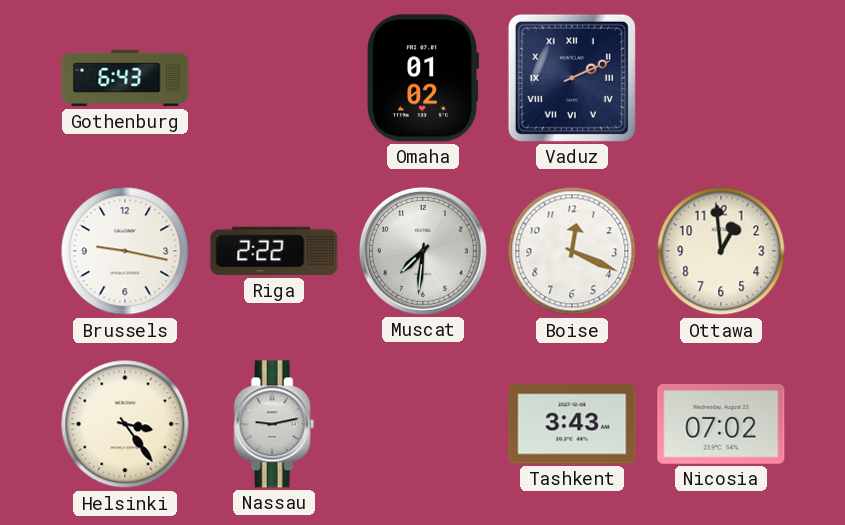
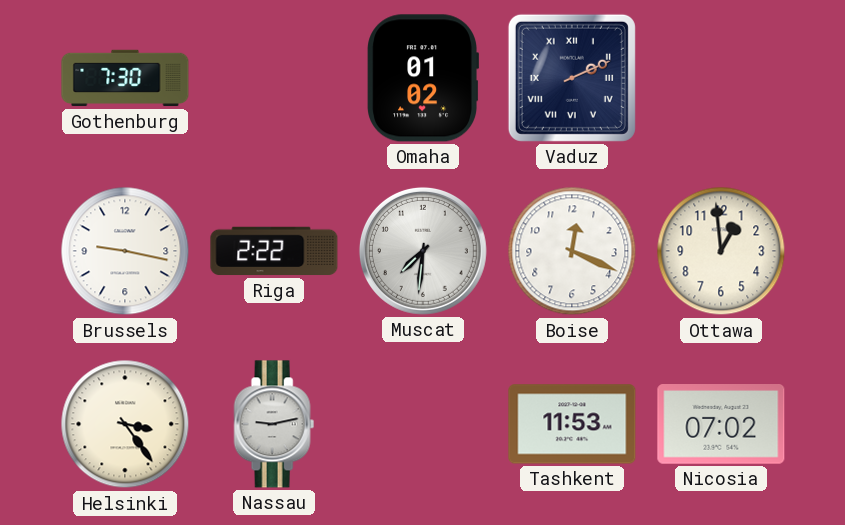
Gothenburg: 6:43 -> 7:30 (125, 78)
Tashkent: 3:43 -> 11:53 (572, 424)
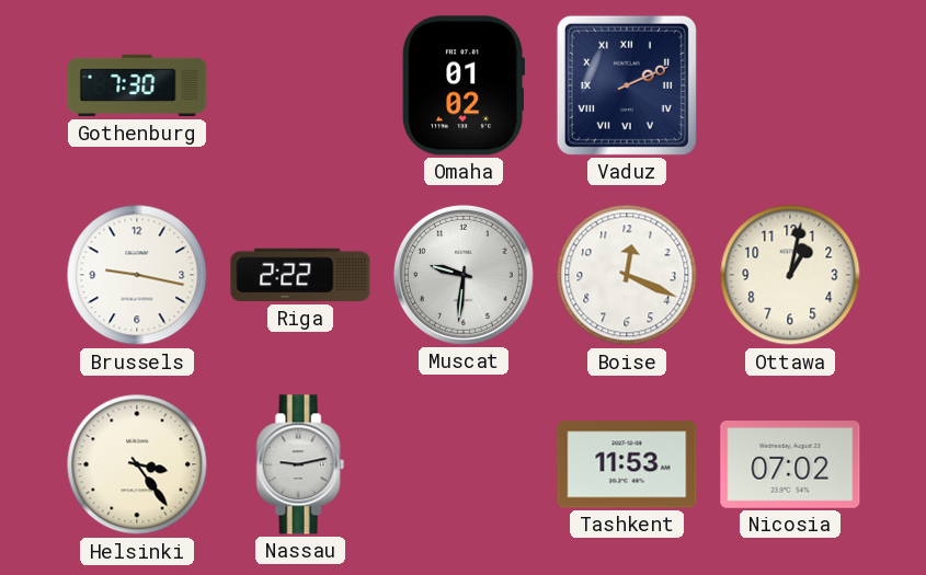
Muscat: 7:31 -> 9:31 (464, 275)
Ottawa: 12:59 -> 1:02 (790, 275)
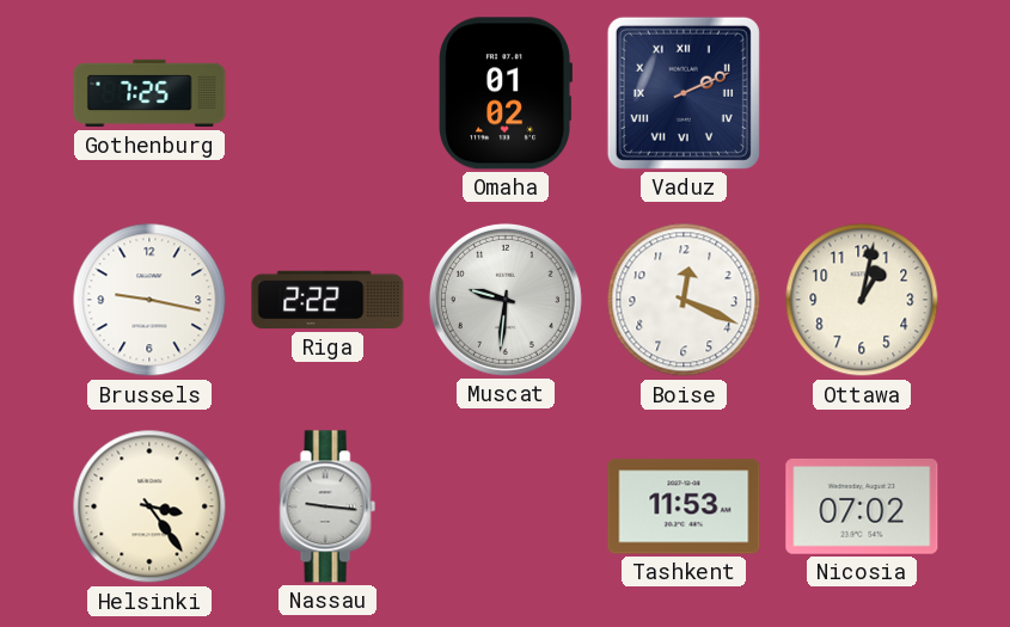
Gothenburg: 7:30 -> 7:25 (149, 93)
Nassau: 9:13 -> 9:16 (328, 506)
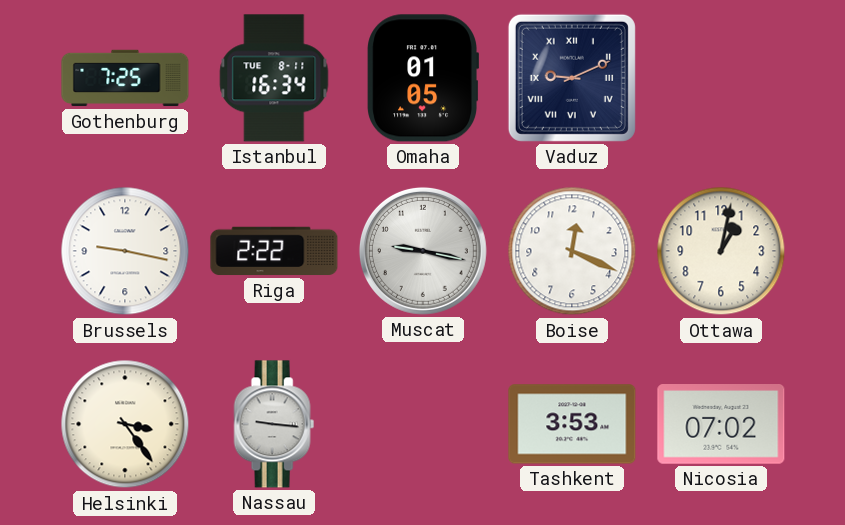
Istanbul: none -> 16:34 (274, 78)
Omaha: 01:02 -> 01:05 (422, 78)
Vaduz: 2:11 -> 9:11 (572, 78)
Muscat: 9:31 -> 9:17 (423, 251)
Tashkent: 11:53 -> 3:53 (572, 424)
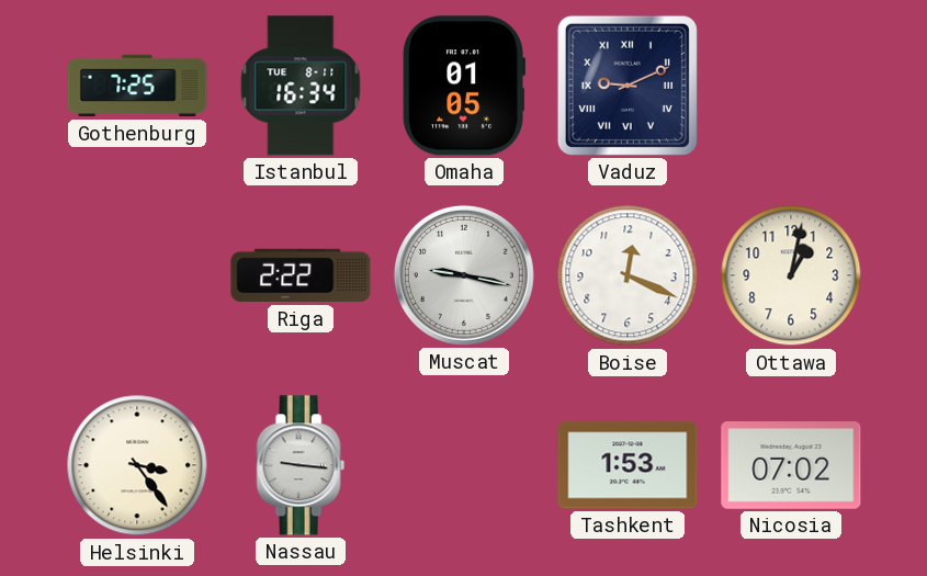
Brussels: 9:17 -> none (125, 251)
Tashkent: 3:53 -> 1:53 (628, 465)
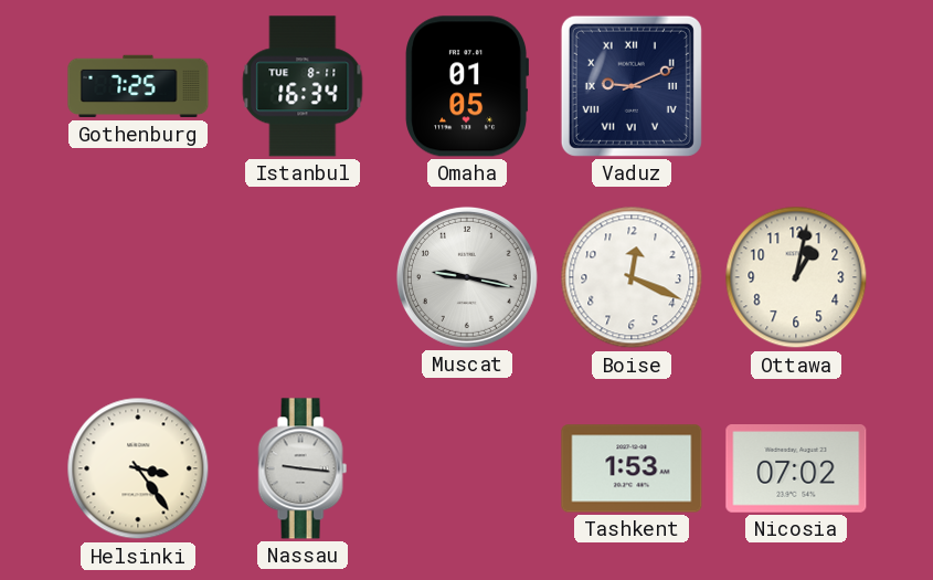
Riga: 2:22 -> none (301, 275)
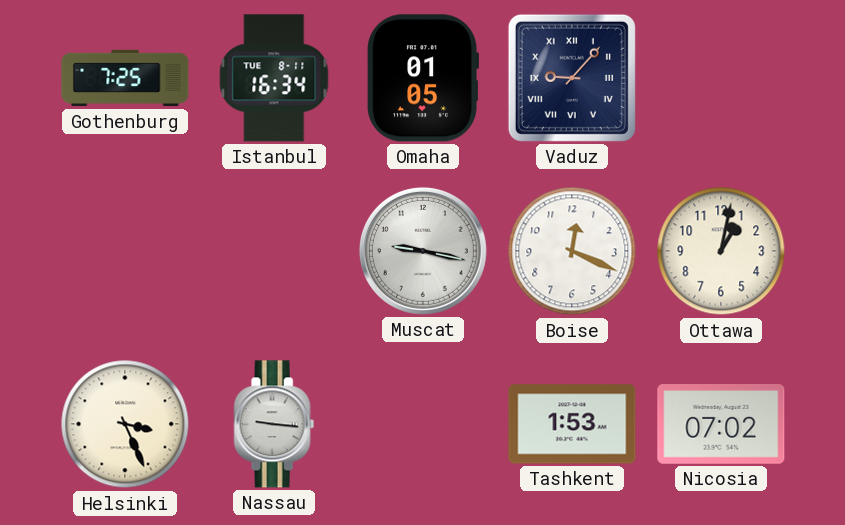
Vaduz: 9:11 -> 9:07 (572, 78)
Helsinki: 3:24 -> 3:26 (125, 424)
